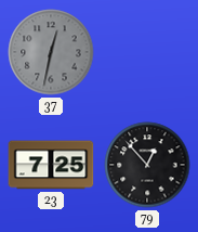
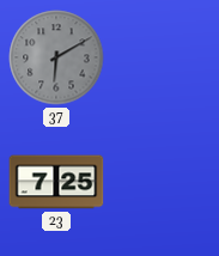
37: 12:32 -> 6:10 (56, 57)
79: 12:53 -> none (147, 165)
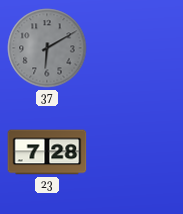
23: 7:25 -> 7:28 (47, 152)
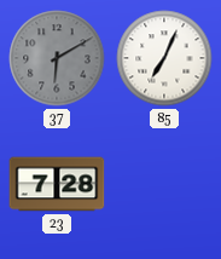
85: none -> 7:04 (164, 58)
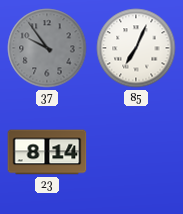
37: 6:10 -> 9:54 (47, 48)
23: 7:28 -> 8:14 (47, 152)
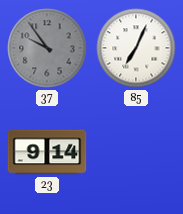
23: 8:14 -> 9:14 (47, 152)
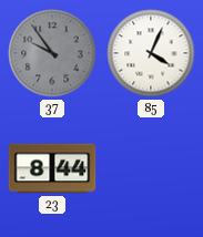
85: 7:04 -> 4:04 (151, 53)
23: 9:14 -> 8:44 (52, 168)
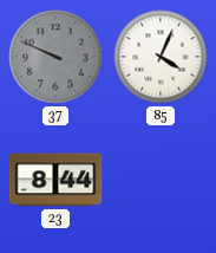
37: 9:54 -> 9:49 (55, 57)
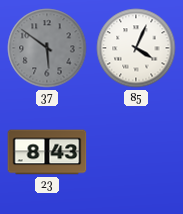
37: 9:49 -> 5:51 (47, 48)
23: 8:44 -> 8:43 (47, 152)
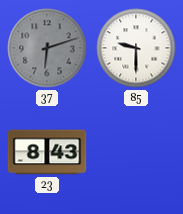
37: 5:51 -> 6:12 (47, 48)
85: 4:04 -> 9:30 (136, 48)
